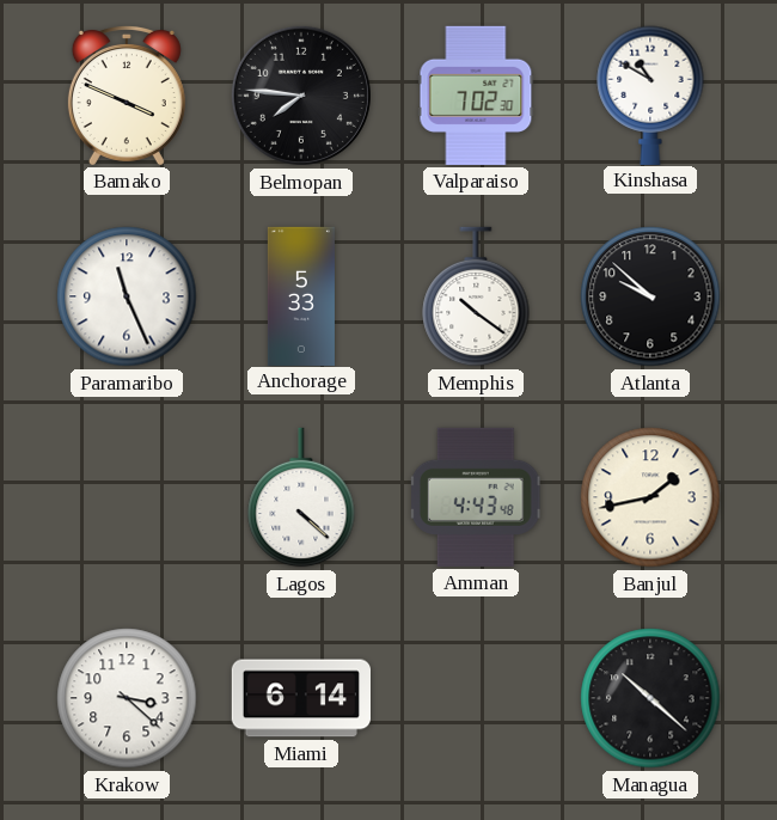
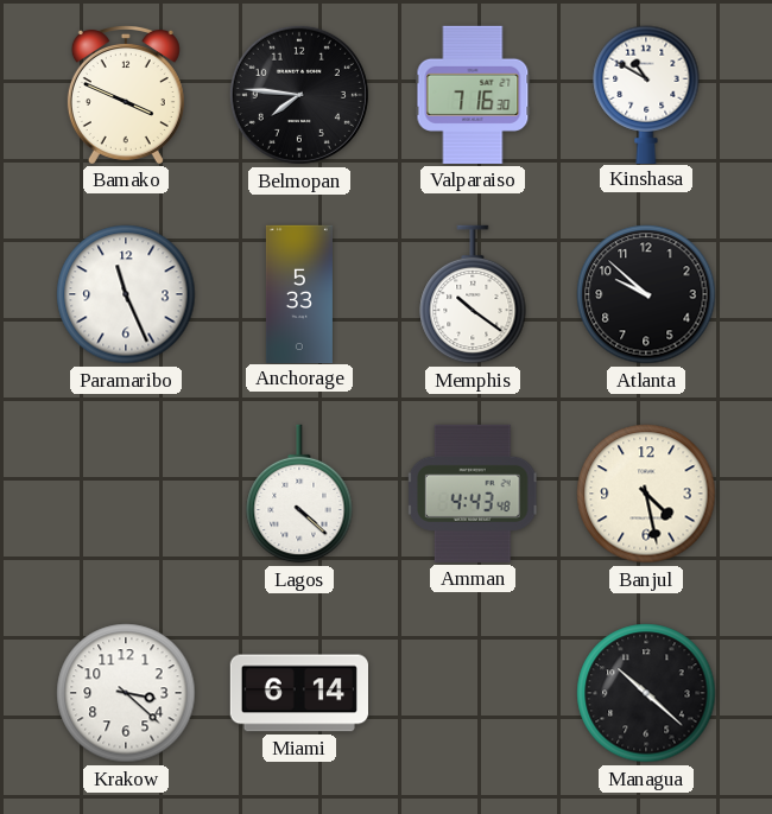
Valparaiso: 7:02 -> 7:16 (473, 95)
Banjul: 1:43 -> 4:28 (646, 494)
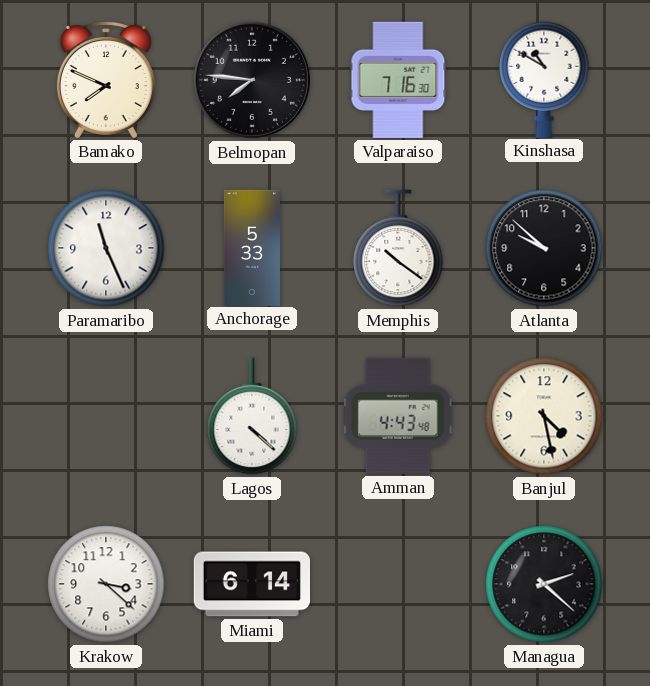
Bamako: 3:49 -> 7:49 (106, 79)
Managua: 10:22 -> 2:22 (544, 584)
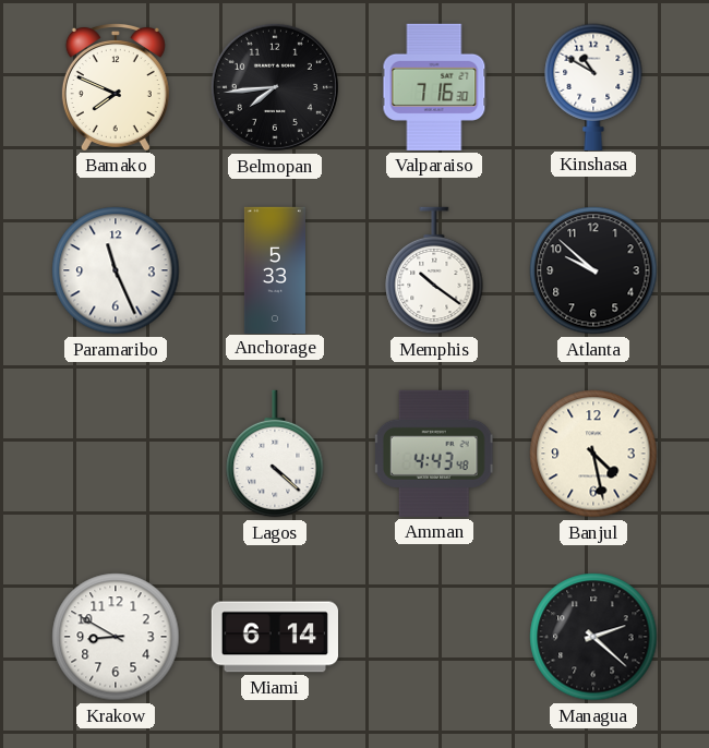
Belmopan: 7:46 -> 7:44 (275, 87)
Krakow: 3:22 -> 8:50 (116, 637)
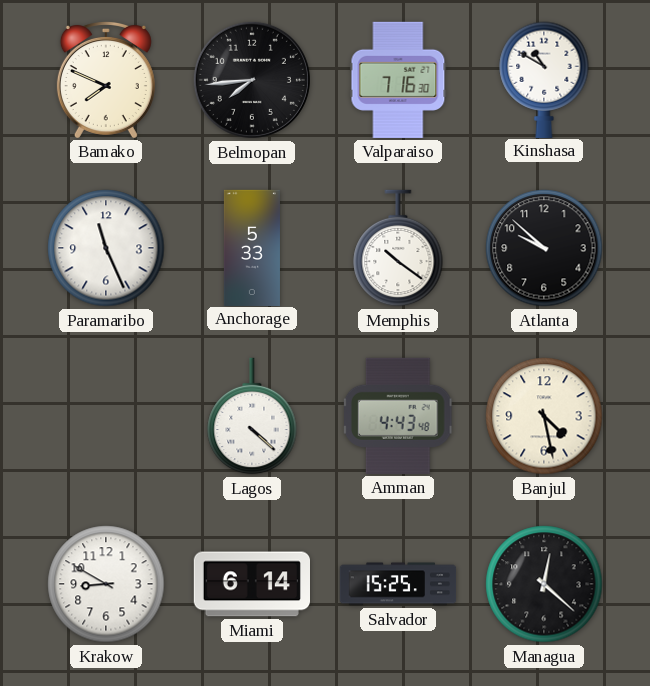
Salvador: none -> 15:25 (398, 584)
Managua: 2:22 -> 12:22 (544, 584)
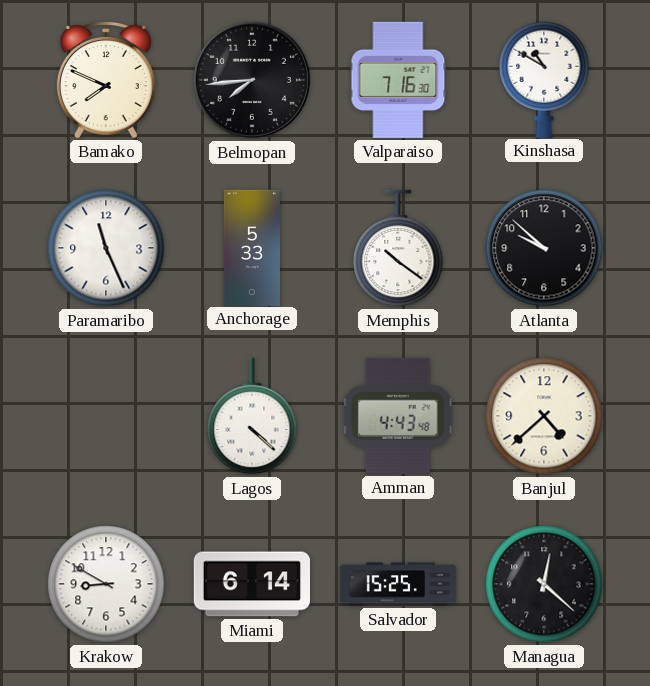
Banjul: 4:28 -> 4:38 (544, 416)
